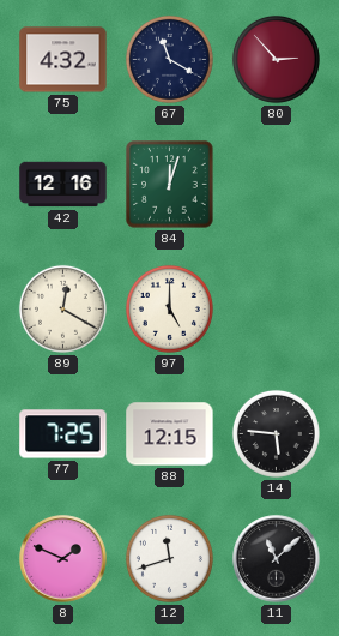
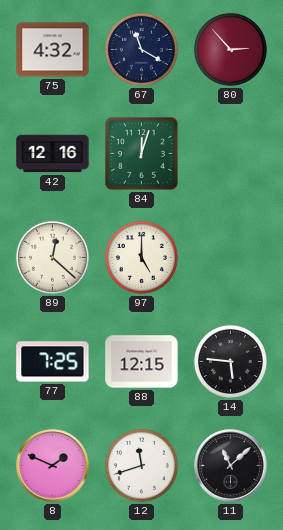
89: 12:20 -> 12:22 (52, 257)
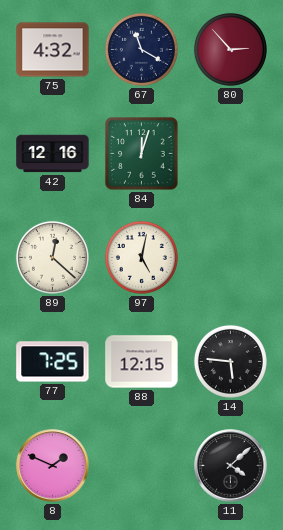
97: 5:00 -> 5:02 (141, 257)
12: 11:42 -> none (141, 465)
11: 11:08 -> 4:08 (231, 466)
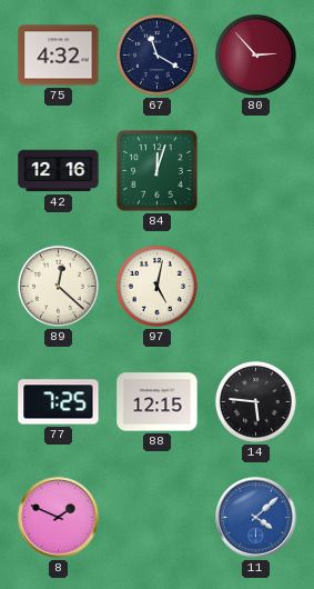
11 dial: black -> blue (256, 518)
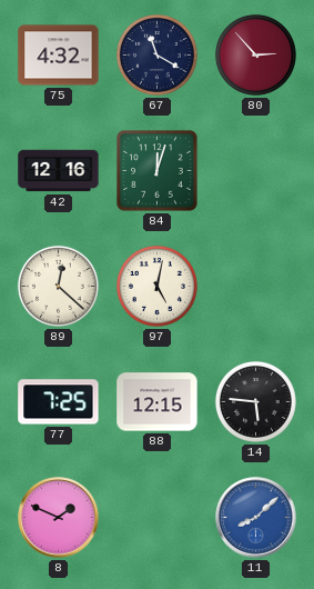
11: 4:08 -> 8:08 (256, 518)
